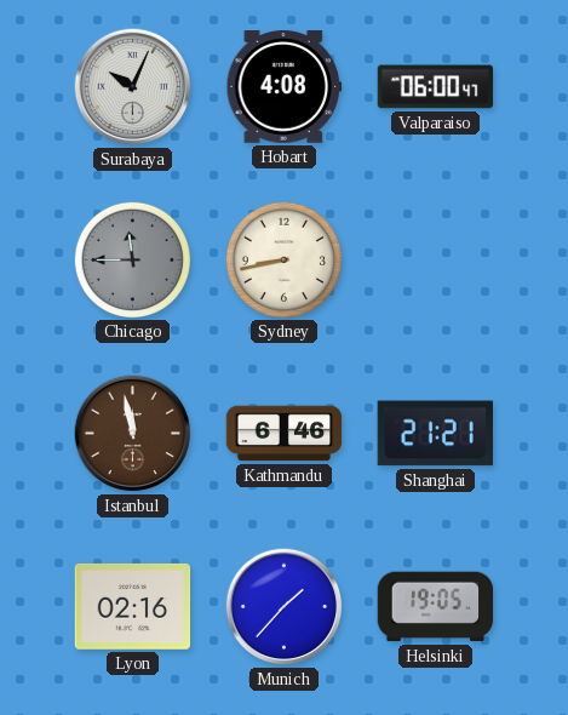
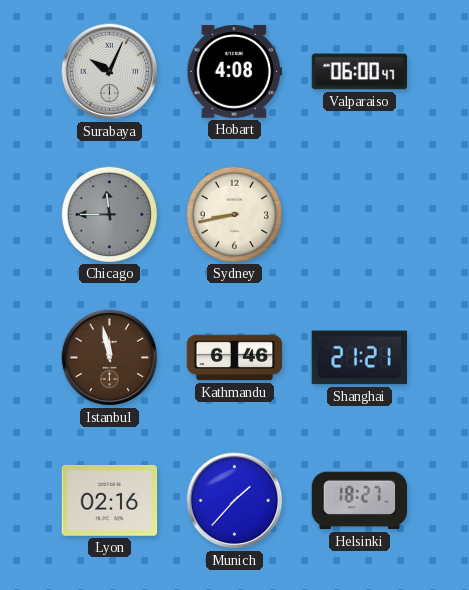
Helsinki: 19:05 -> 18:27 (360, 501)
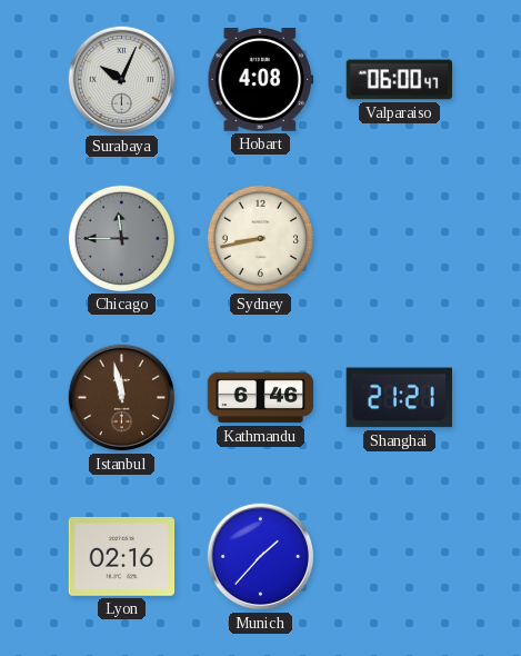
Helsinki: 18:27 -> none (360, 501)
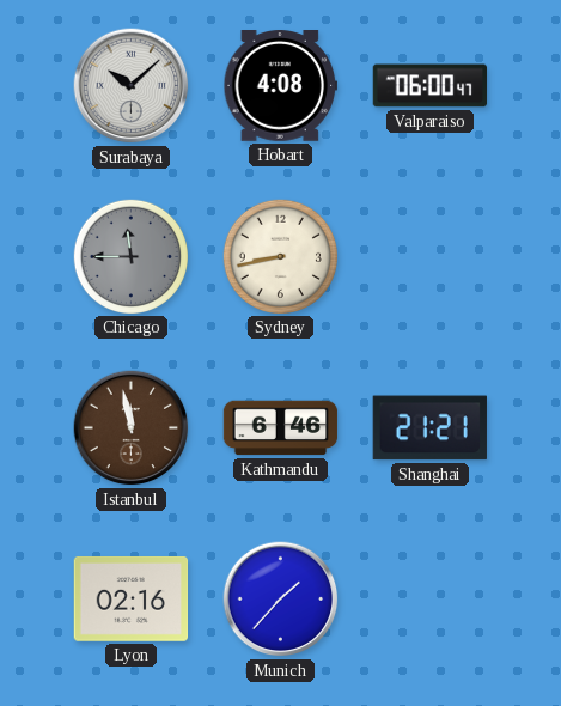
Surabaya: 10:04 -> 10:08 (132, 86)
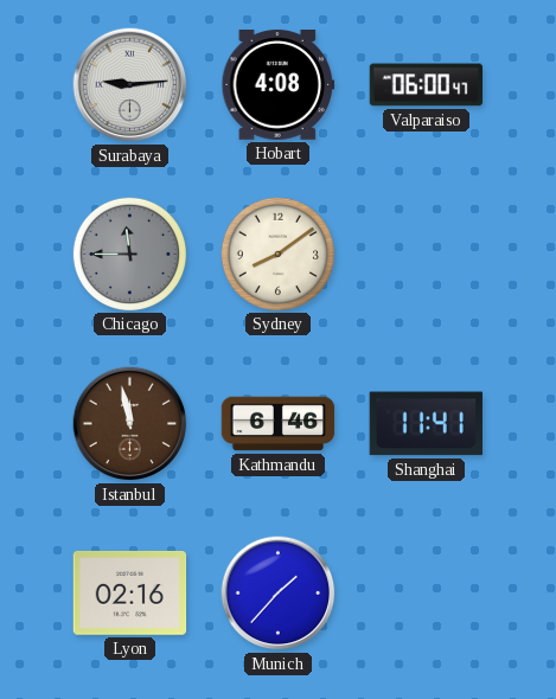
Surabaya: 10:08 -> 9:14 (130, 85)
Sydney: 8:43 -> 8:09 (277, 254)
Shanghai: 21:21 -> 11:41 (426, 424)
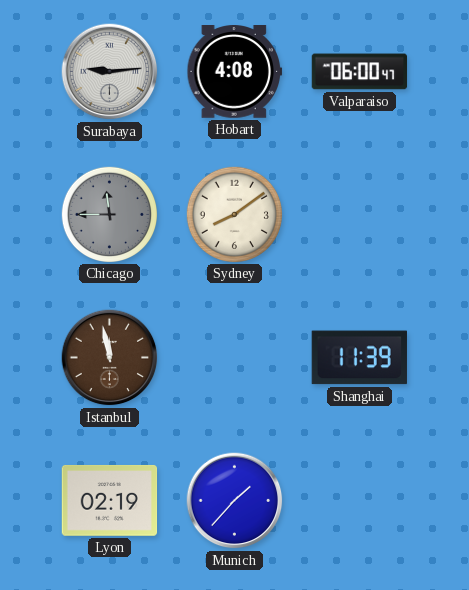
Kathmandu: 6:46 -> none (279, 424)
Shanghai: 11:41 -> 11:39 (359, 358)
Lyon: 02:16 -> 02:19 (110, 500)
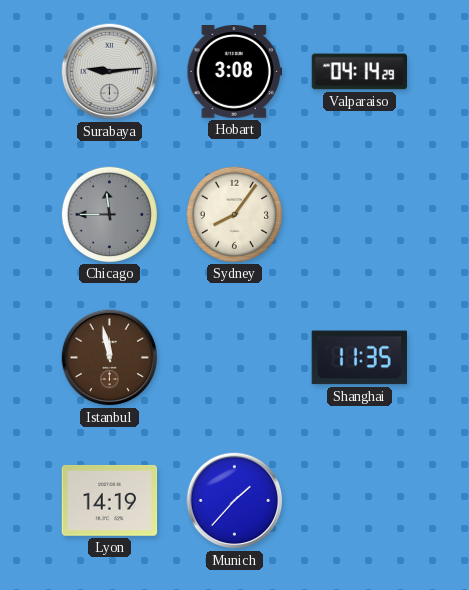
Hobart: 4:08 -> 3:08 (235, 72)
Valparaiso: 06:00 -> 04:14 (360, 72)
Sydney: 8:09 -> 8:06 (234, 214)
Shanghai: 11:39 -> 11:35 (359, 358)
Lyon: 02:19 -> 14:19 (110, 500)
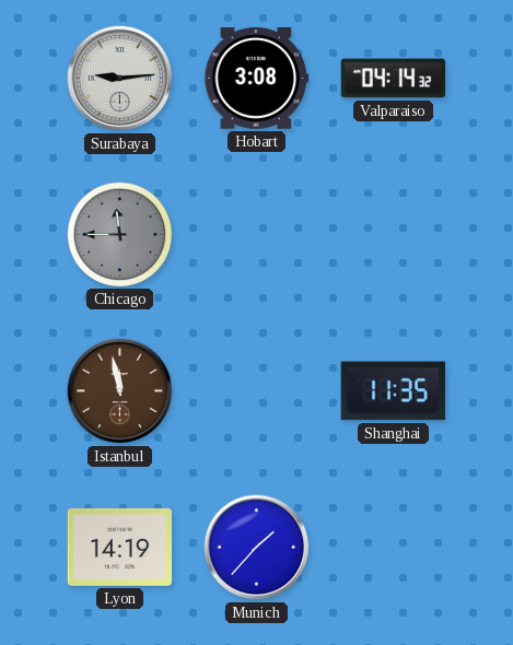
Valparaiso: 04:14:29 -> 04:14:32 (394, 79)
Sydney: 8:06 -> none (234, 214)
